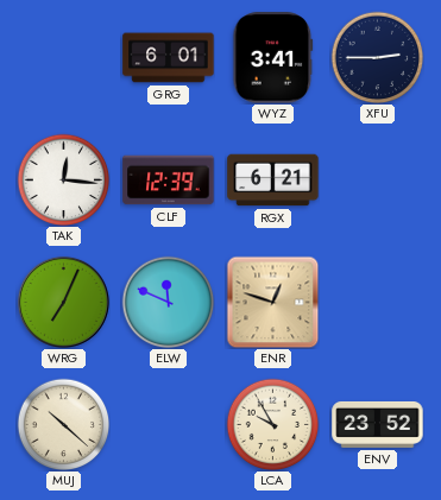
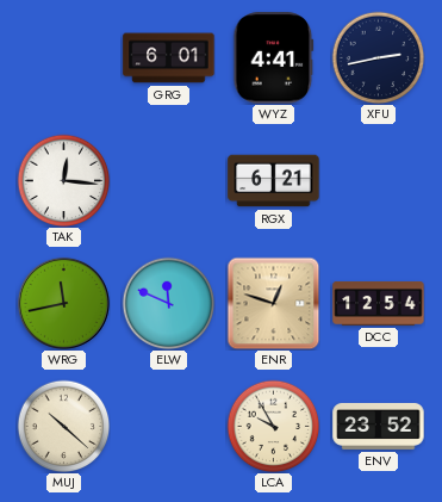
WYZ: 3:41 -> 4:41 (274, 58)
XFU: 2:45 -> 2:43 (378, 57)
CLF: 12:39 -> none (169, 181)
WRG: 7:04 -> 11:43 (63, 303)
DCC: none -> 12:54 (379, 303)
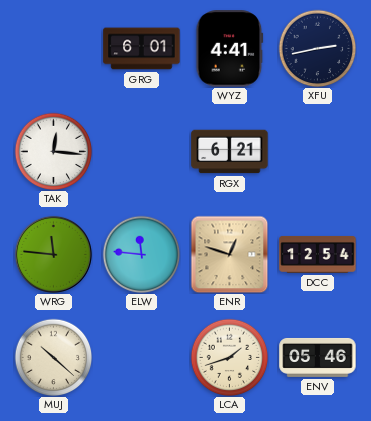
WRG: 11:43 -> 11:46 (53, 254)
ELW: 11:49 -> 11:46 (141, 254)
LCA: 9:55 -> 1:42 (229, 357)
ENV: 23:52 -> 05:46 (318, 357)
